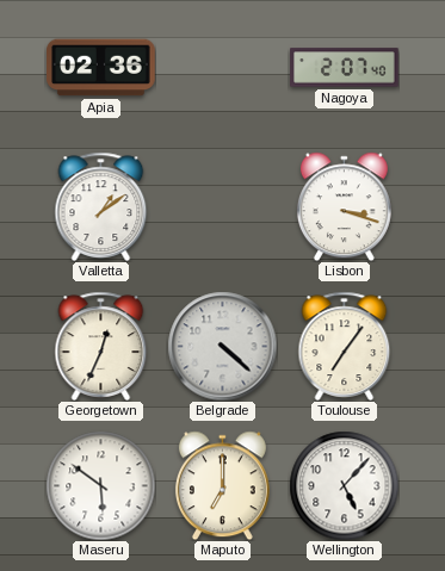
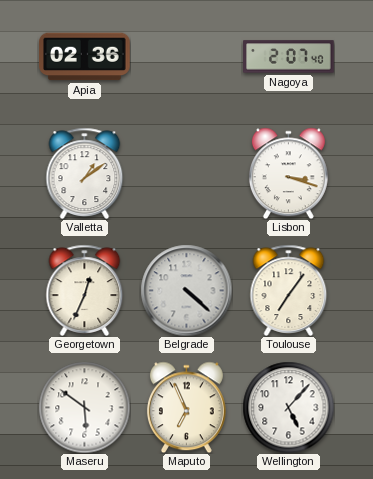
Maputo: 7:00 -> 6:56 (186, 407)
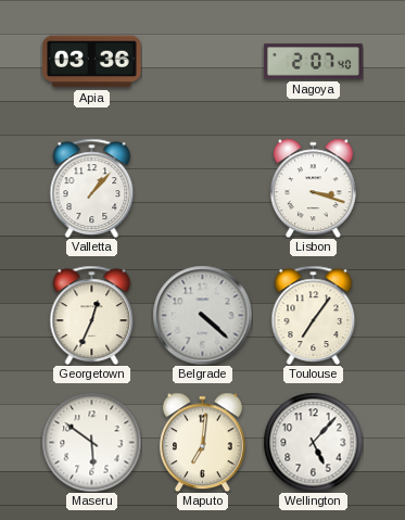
Apia: 02:36 -> 03:36 (92, 62)
Valletta: 1:09 -> 1:07 (92, 188)
Maputo: 6:56 -> 7:01 (202, 442)
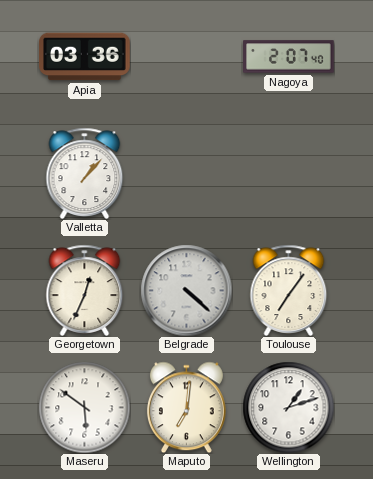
Lisbon: 3:18 -> none (313, 188)
Wellington: 5:07 -> 1:12 (288, 407)
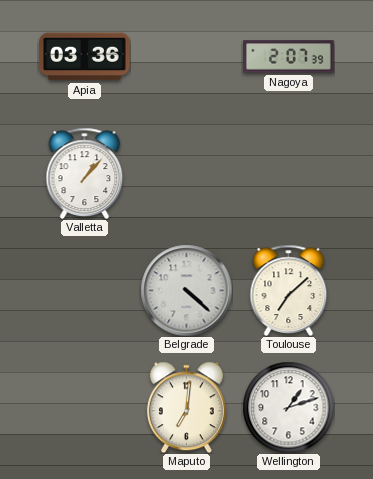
Nagoya: 2:07:40 -> 2:07:39 (289, 57)
Georgetown: 12:34 -> none (85, 290)
Toulouse: 7:06 -> 7:08 (289, 290)
Maseru: 5:51 -> none (84, 407)
